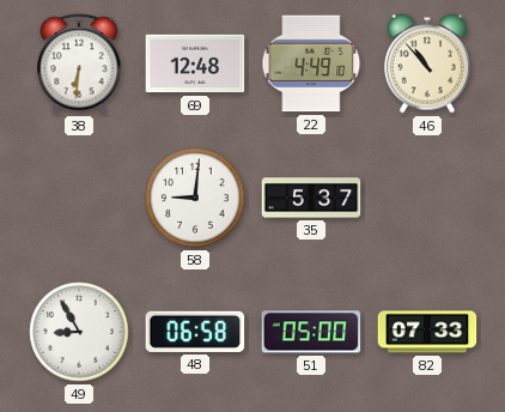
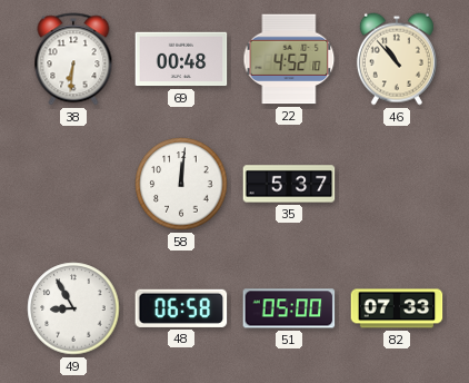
69: 12:48 -> 00:48 (181, 59)
22: 4:49 -> 4:52 (289, 59)
58: 9:01 -> 12:01 (181, 184)
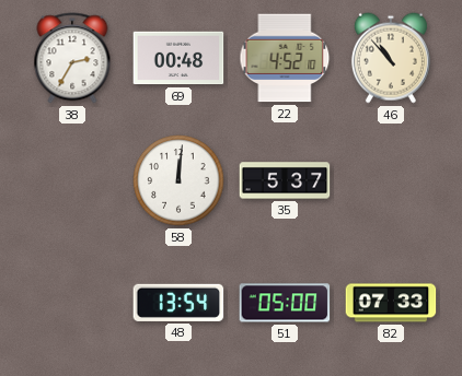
38: 6:31 -> 2:35 (72, 58)
49: 8:55 -> none (73, 308)
48: 06:58 -> 13:54 (178, 303)
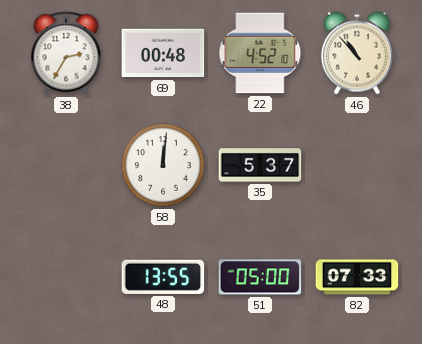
48: 13:54 -> 13:55 (163, 277)
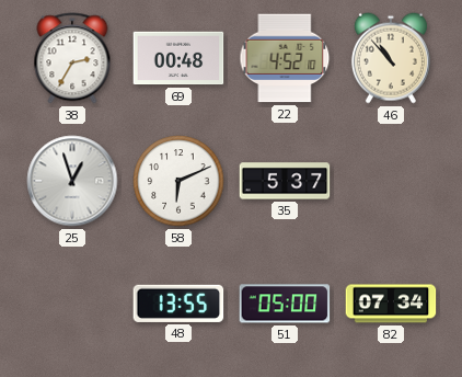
25: none -> 12:57 (72, 181)
58: 12:01 -> 6:11 (178, 181)
82: 07:33 -> 07:34 (391, 304)
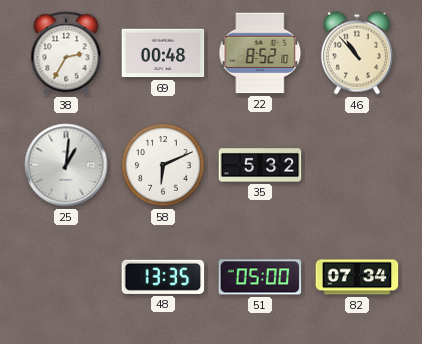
22: 4:52 -> 8:52 (260, 53)
25: 12:57 -> 1:01 (66, 165)
35: 5:37 -> 5:32 (260, 165)
48: 13:55 -> 13:35 (163, 277)
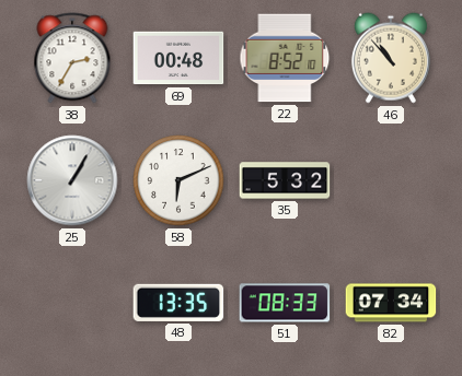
25: 1:01 -> 1:05 (72, 180)
51: 05:00 -> 08:33 (285, 303)
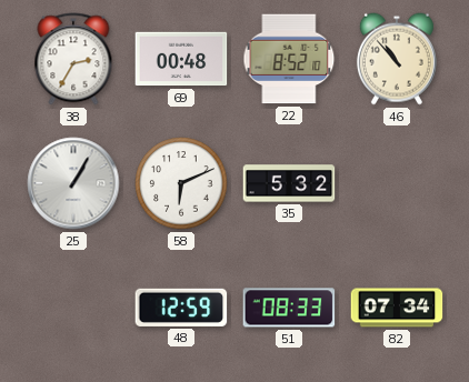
48: 13:35 -> 12:59 (181, 308)
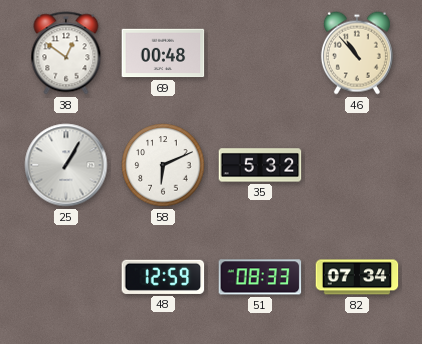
38: 2:35 -> 12:51 (66, 53)
22: 8:52 -> none (289, 59)
